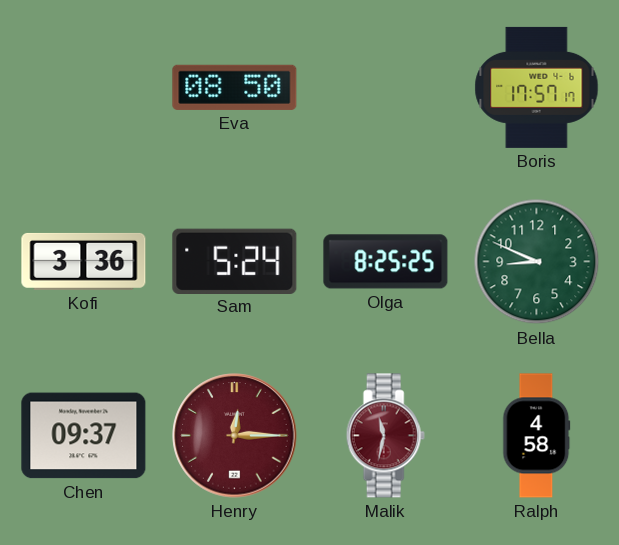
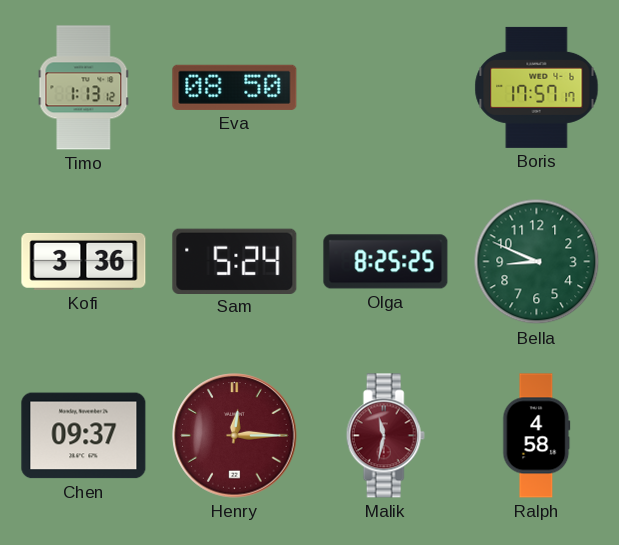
Timo: none -> 1:13 (84, 88)
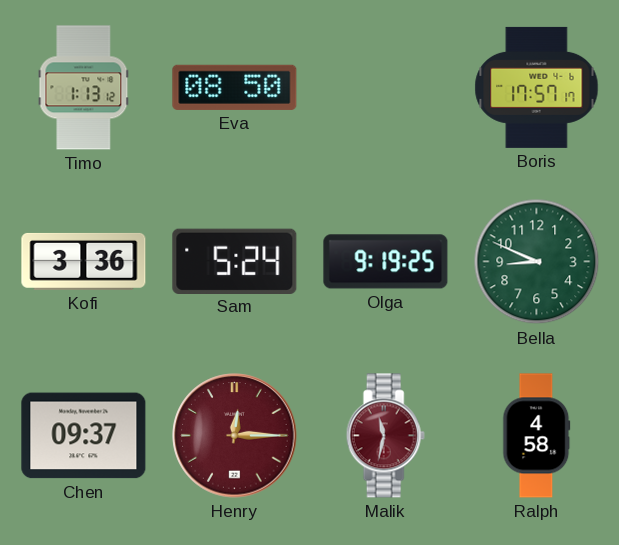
Olga: 8:25 -> 9:19 (386, 262)
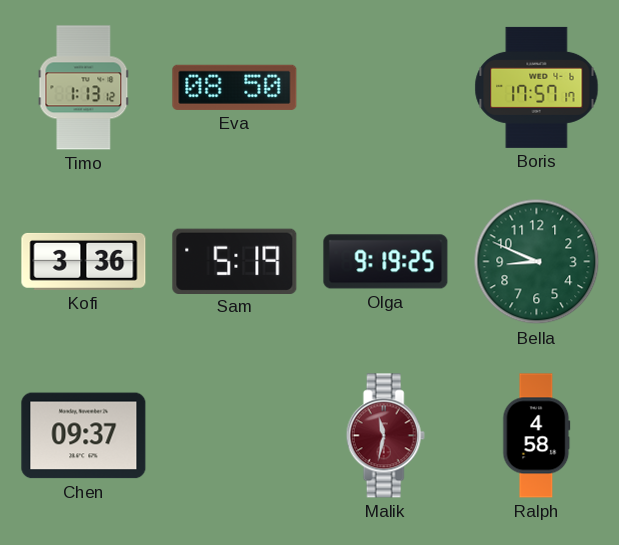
Sam: 5:24 -> 5:19 (235, 261)
Henry: 12:15 -> none (235, 436)
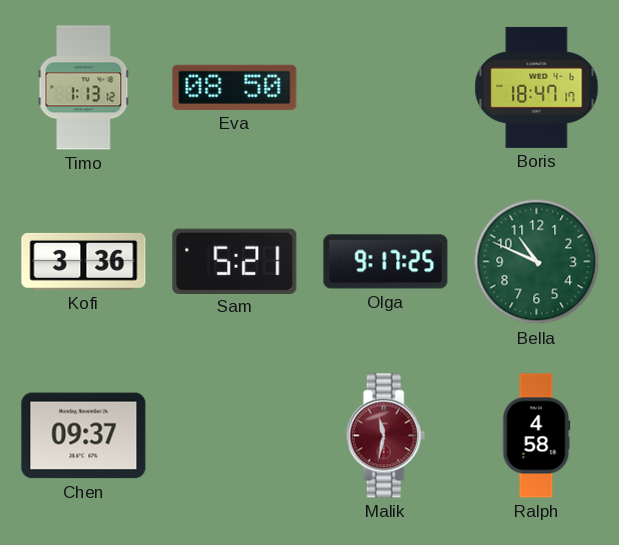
Boris: 17:57 -> 18:47 (537, 87)
Sam: 5:19 -> 5:21 (235, 261)
Olga: 9:19 -> 9:17 (386, 262)
Bella: 8:49 -> 10:49 (537, 262)
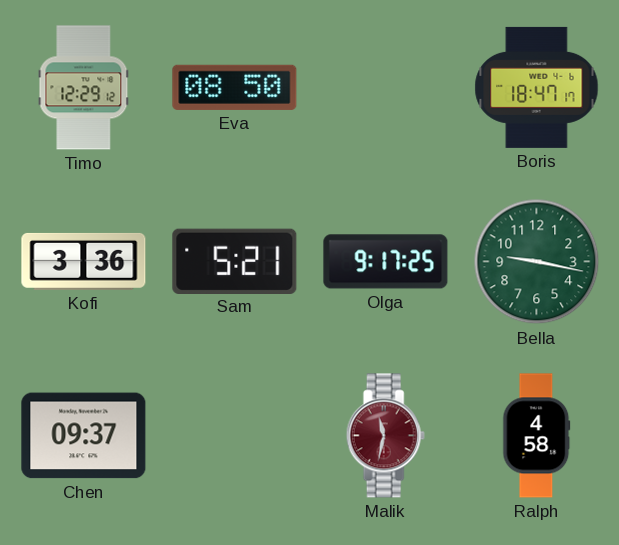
Timo: 1:13 -> 12:29 (84, 88)
Bella: 10:49 -> 9:17 (537, 262)
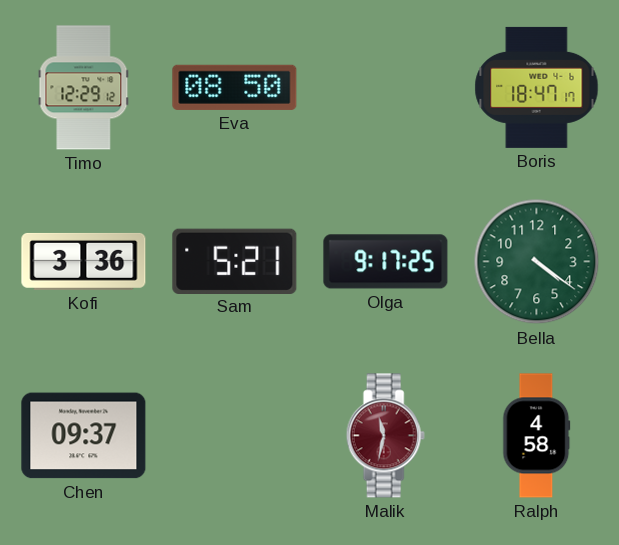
Bella: 9:17 -> 4:21 (537, 262)
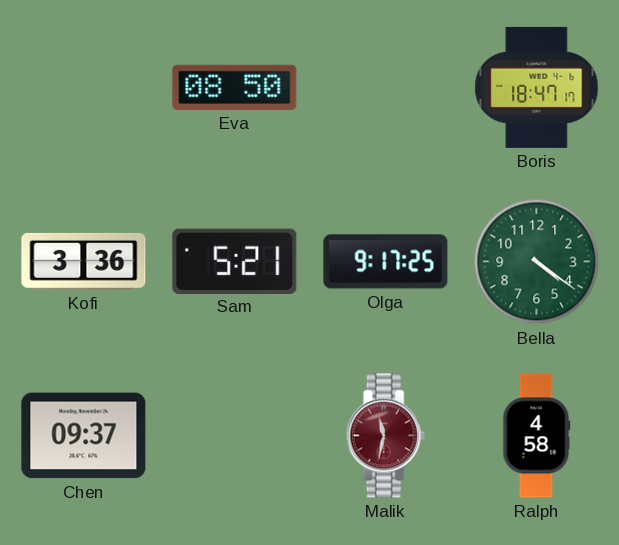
Timo: 12:29 -> none (84, 88)
